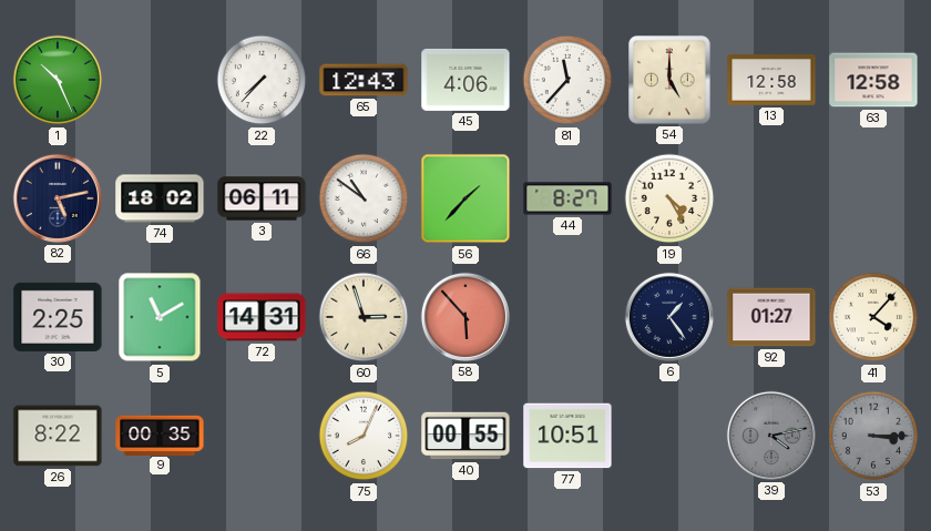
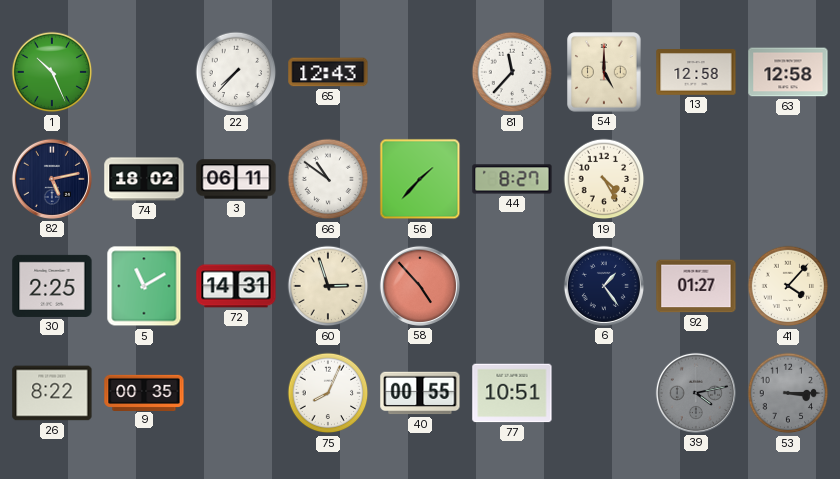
45: 4:06 -> none (465, 80)
58: 5:53 -> 4:53 (420, 286)
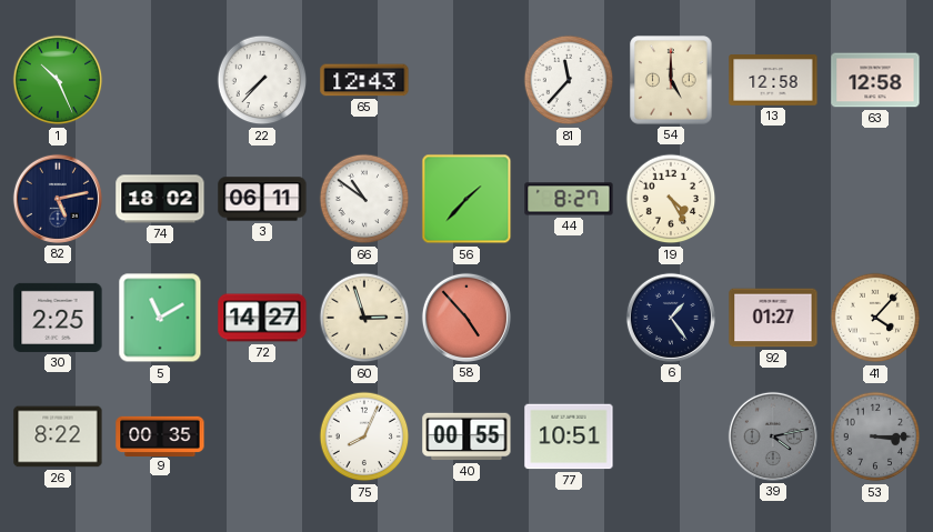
72: 14:31 -> 14:27 (262, 318)
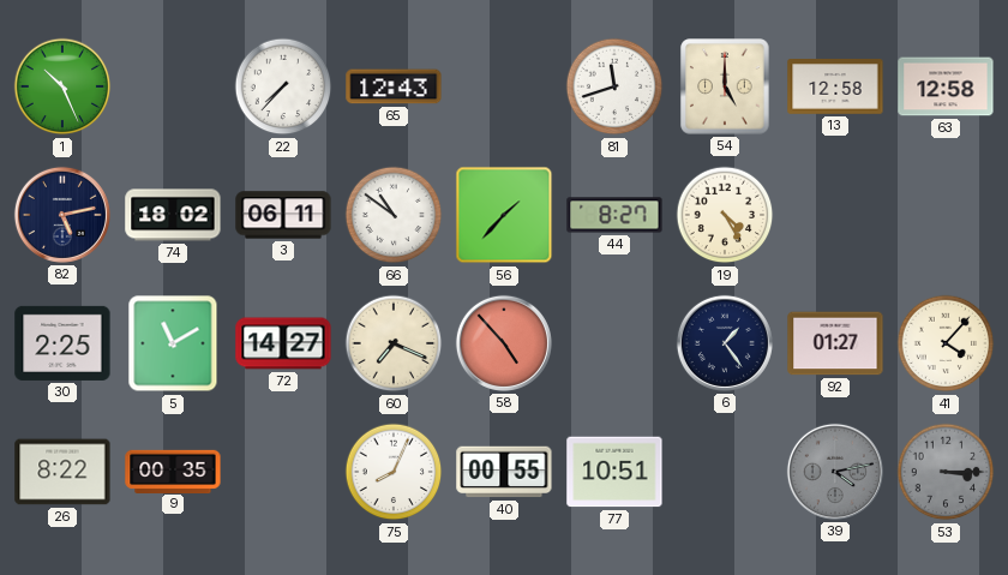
81: 11:37 -> 11:42 (614, 86)
60: 2:57 -> 7:19 (394, 343)
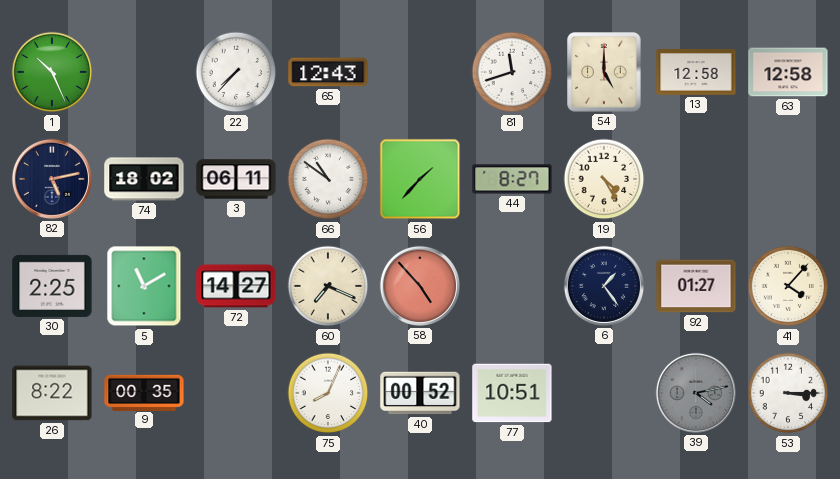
40: 00:55 -> 00:52 (420, 393)
53 dial: grey -> white (788, 393)
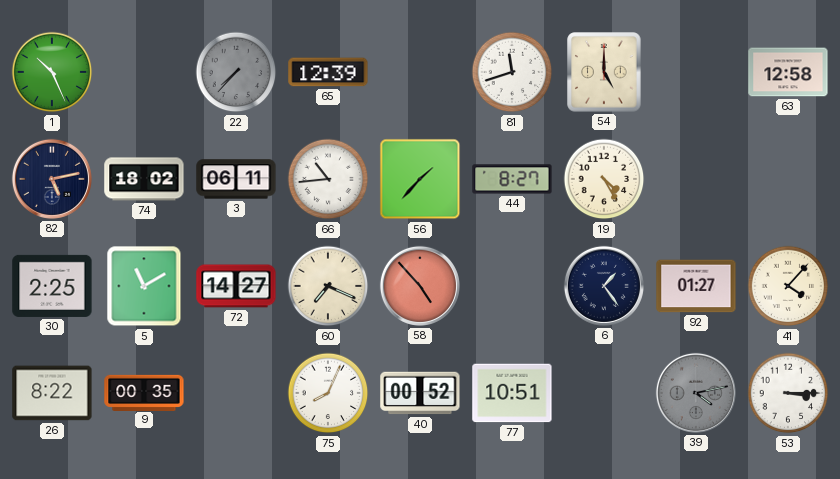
22 dial: white -> grey (236, 72)
65: 12:43 -> 12:39 (328, 72)
13: 12:58 -> none (696, 73)
66: 10:51 -> 10:44 (328, 179)
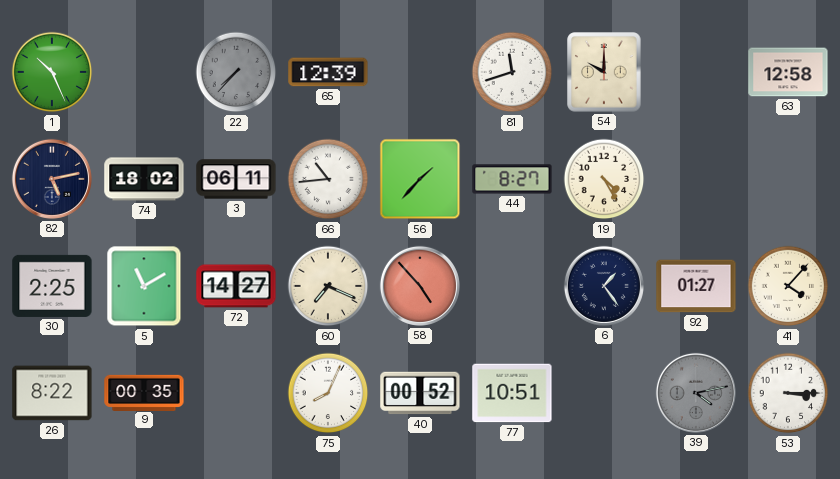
54: 5:00 -> 10:00 (604, 72)
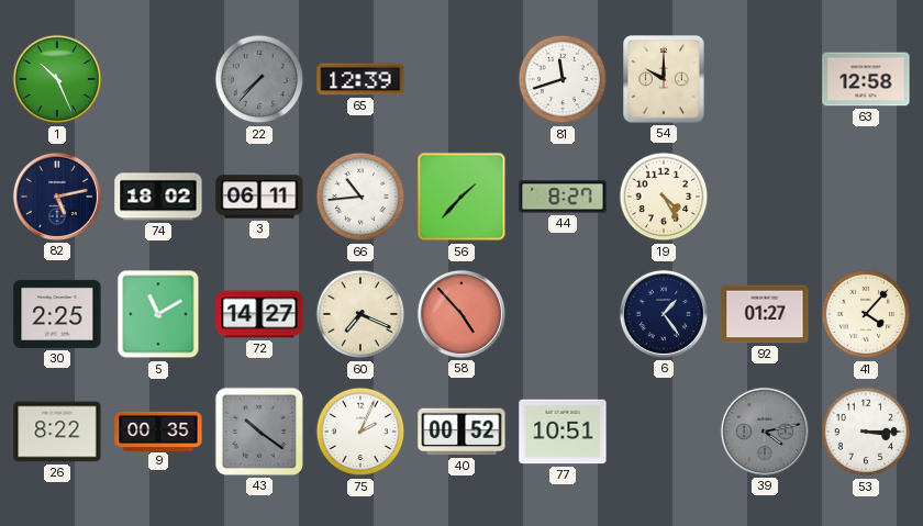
43: none -> 10:21 (259, 432)
75: 8:04 -> 2:04 (360, 432)
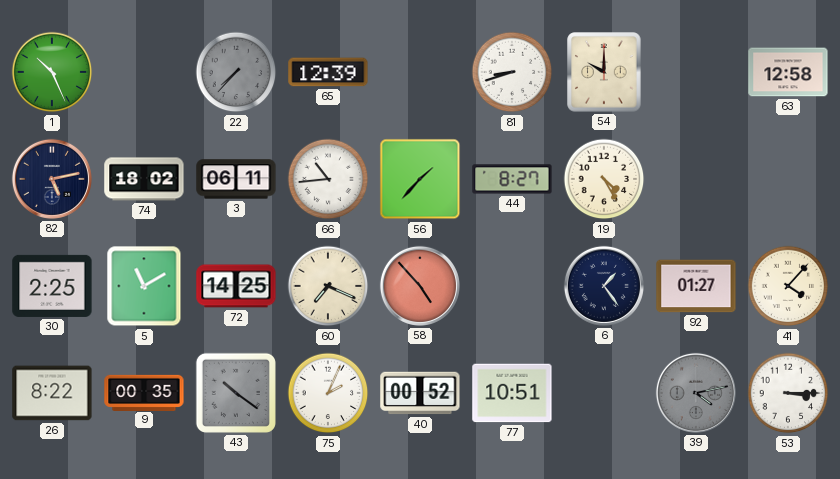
81: 11:42 -> 8:42 (512, 72)
72: 14:27 -> 14:25 (236, 286)
